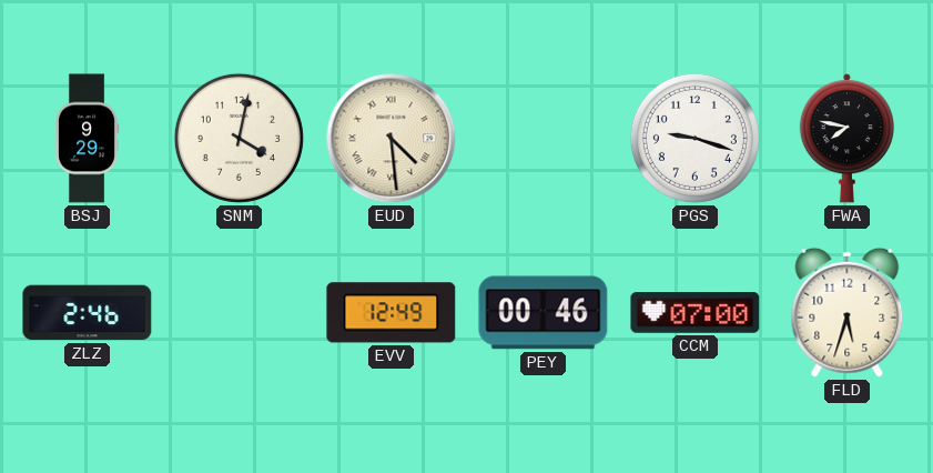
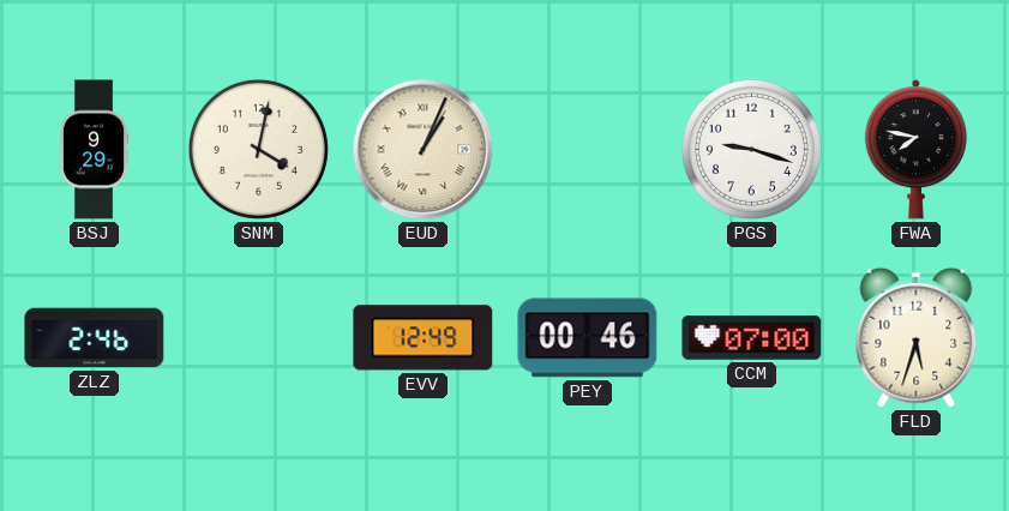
EUD: 4:29 -> 1:04 (424, 150)
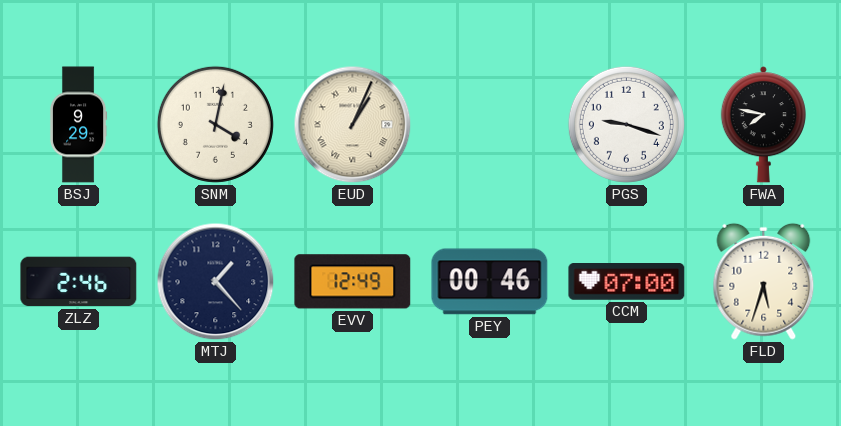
MTJ: none -> 1:23 (216, 282)
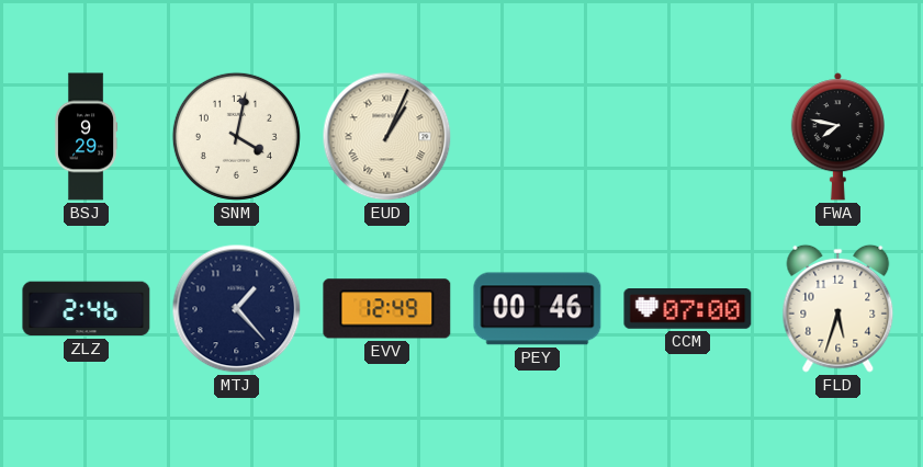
PGS: 9:18 -> none (626, 124)
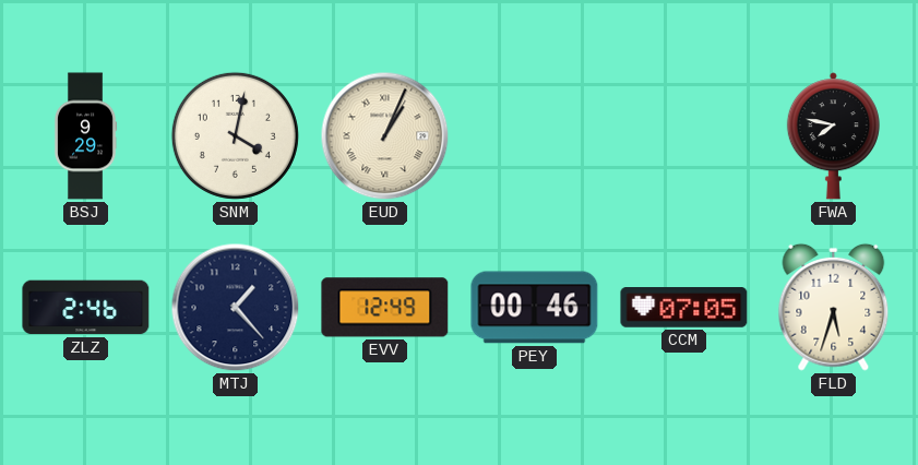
CCM: 07:00 -> 07:05 (684, 308)
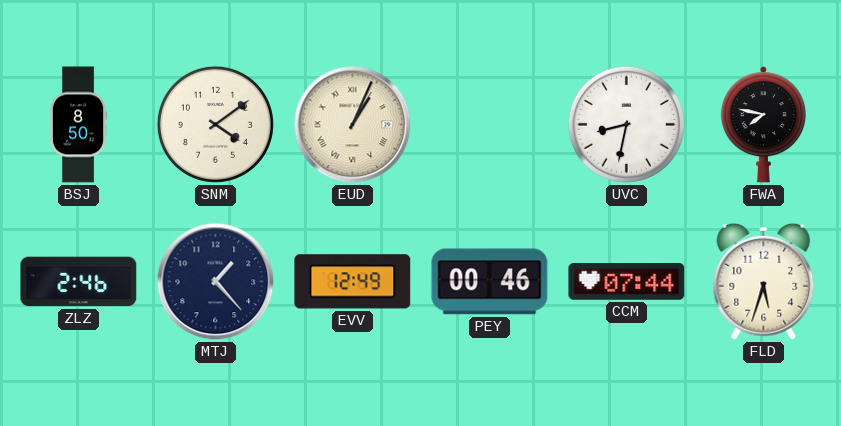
BSJ: 9:29 -> 8:50 (78, 125)
SNM: 4:02 -> 4:09 (215, 124)
UVC: none -> 8:32 (626, 124)
CCM: 07:05 -> 07:44 (627, 282)
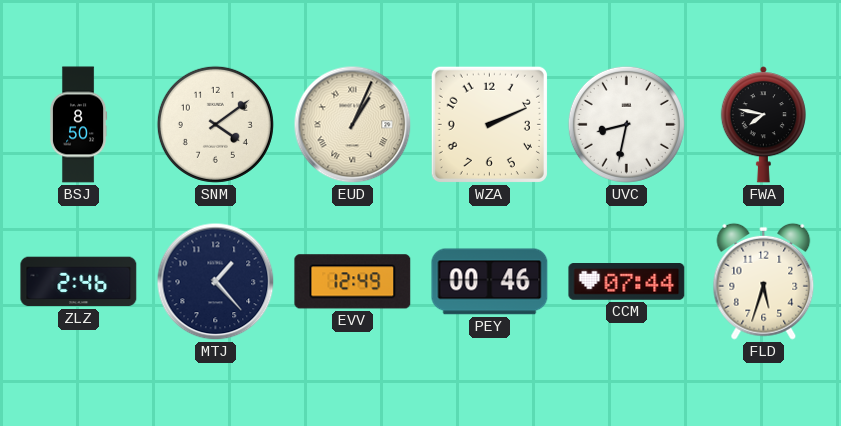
WZA: none -> 2:11 (489, 124)
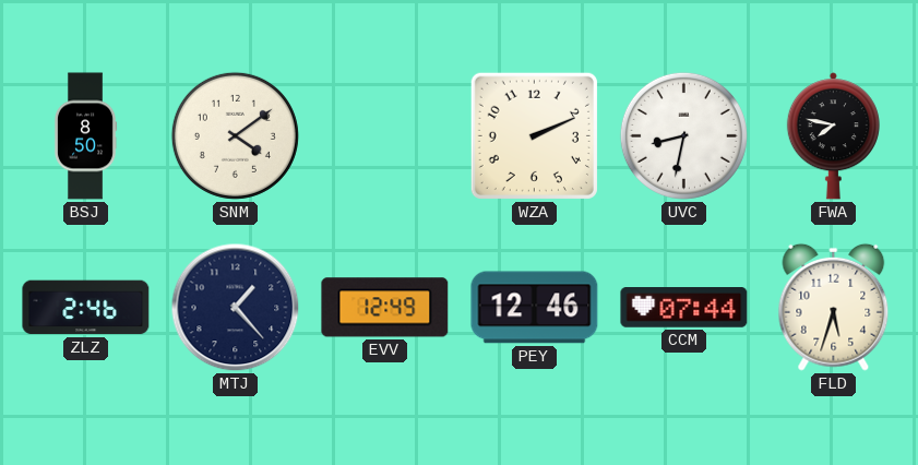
EUD: 1:04 -> none (353, 125)
PEY: 00:46 -> 12:46 (535, 308)
